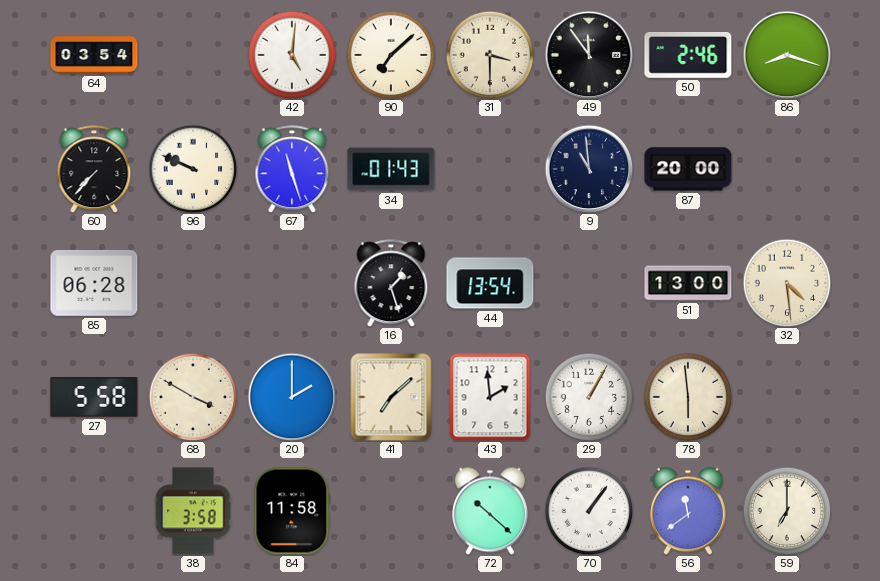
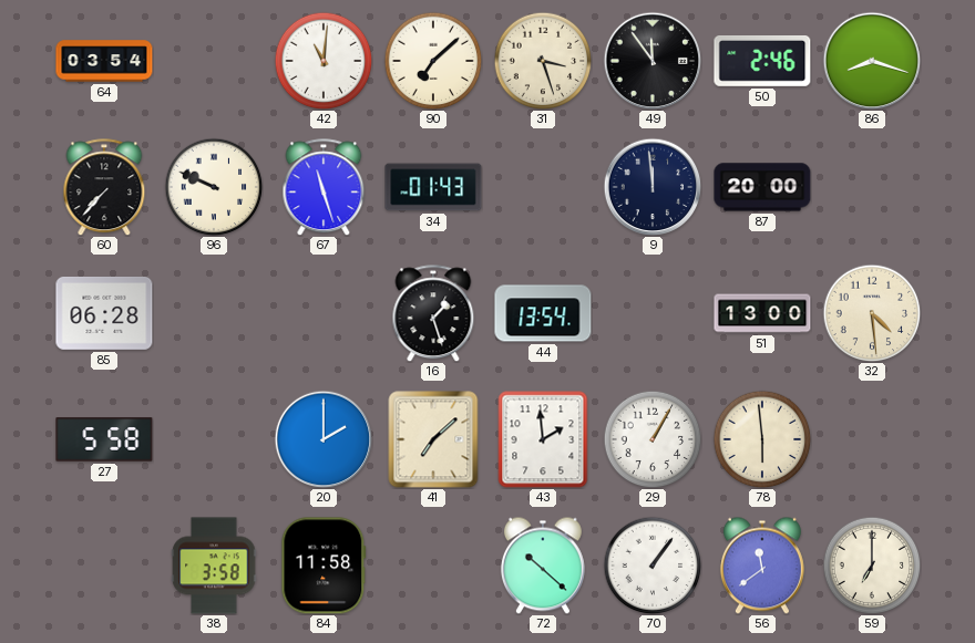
42: 5:01 -> 11:01 (324, 61)
31: 3:30 -> 3:27 (543, 61)
9: 10:59 -> 11:59 (653, 187)
68: 3:50 -> none (193, 397)
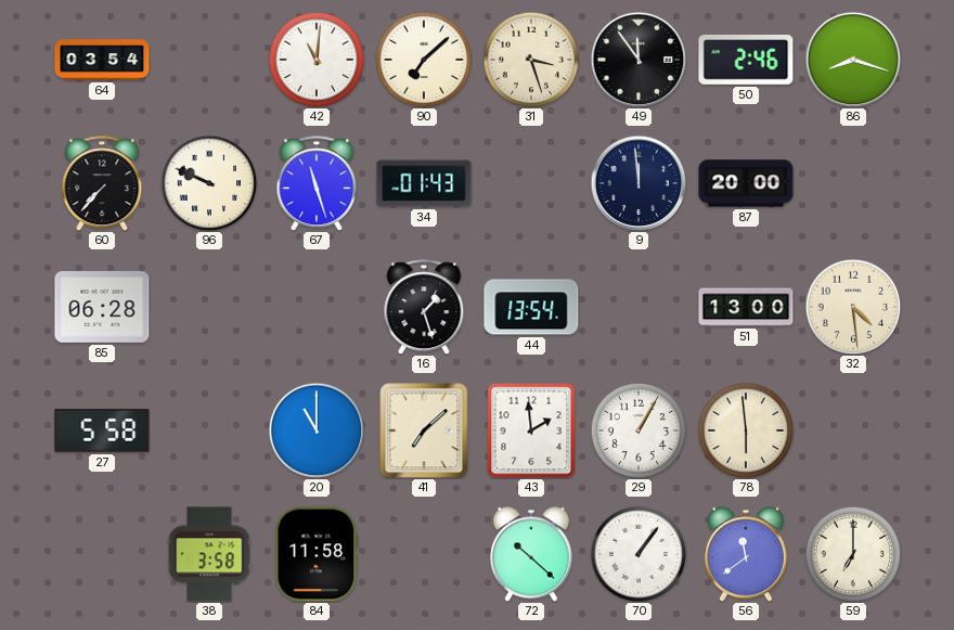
20: 2:00 -> 11:00 (317, 430)
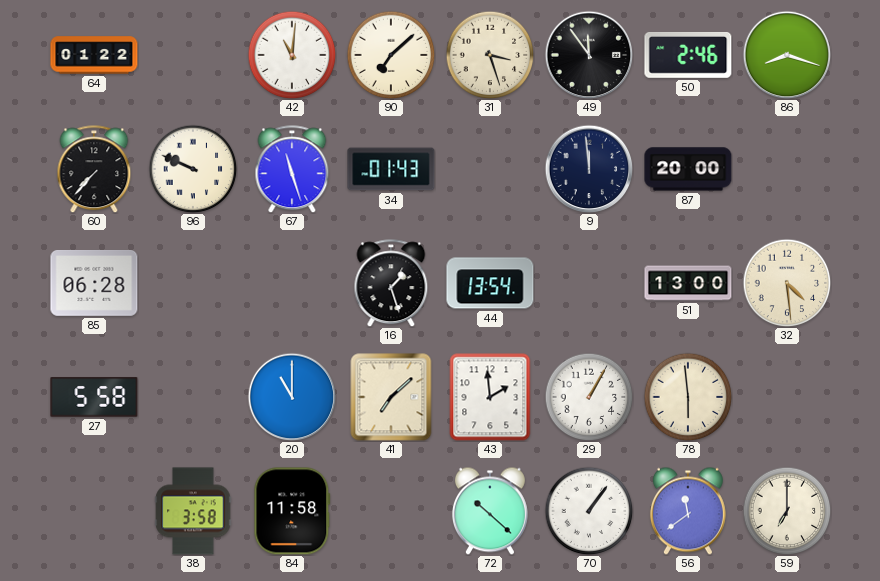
64: 03:54 -> 01:22 (94, 55)
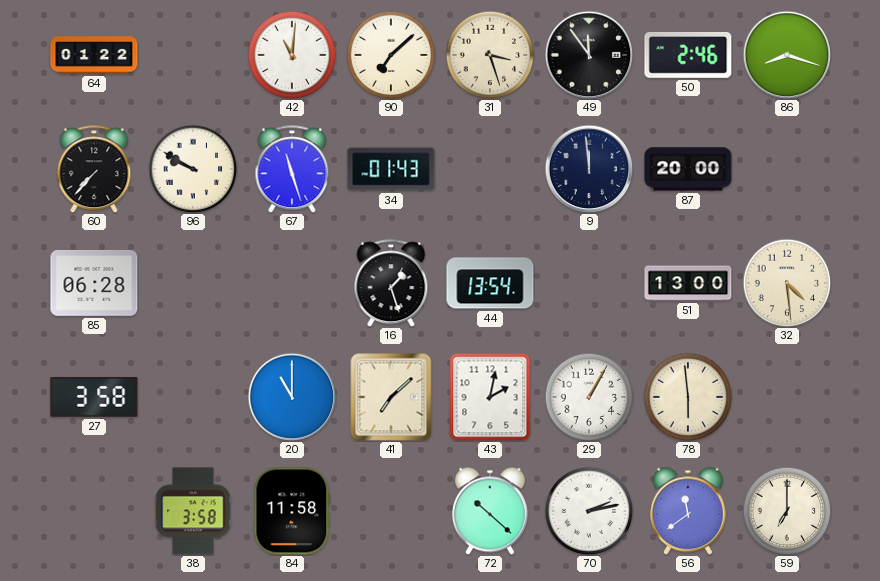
96: 9:49 -> 9:50 (193, 169)
27: 5:58 -> 3:58 (94, 397)
43: 1:59 -> 2:02 (490, 397)
70: 1:06 -> 2:13 (589, 511)
